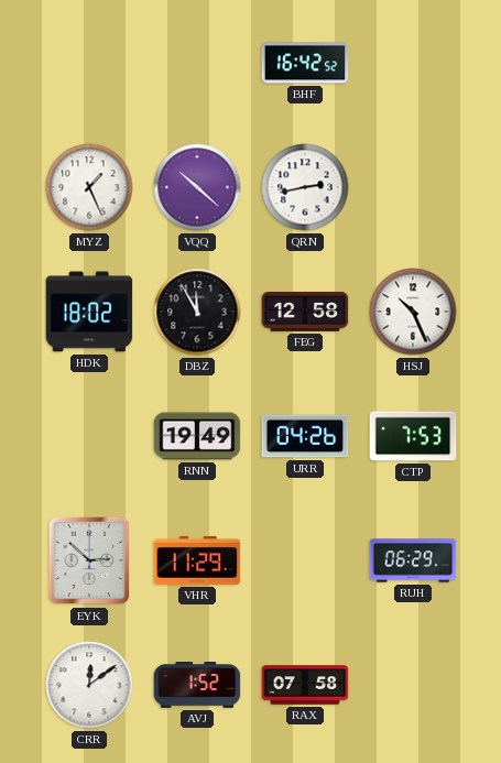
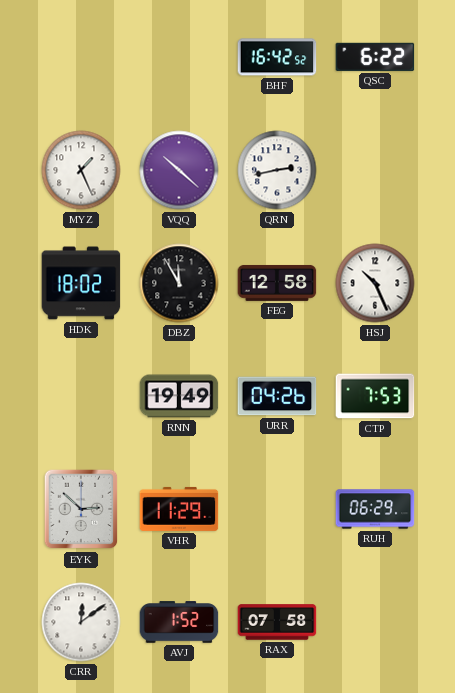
QSC: none -> 6:22 (375, 57)
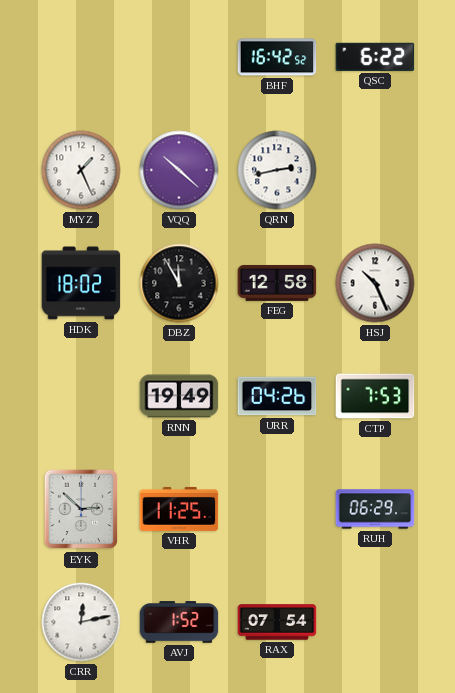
VHR: 11:29 -> 11:25 (179, 509)
CRR: 12:09 -> 12:13 (81, 622)
RAX: 07:58 -> 07:54 (277, 622)
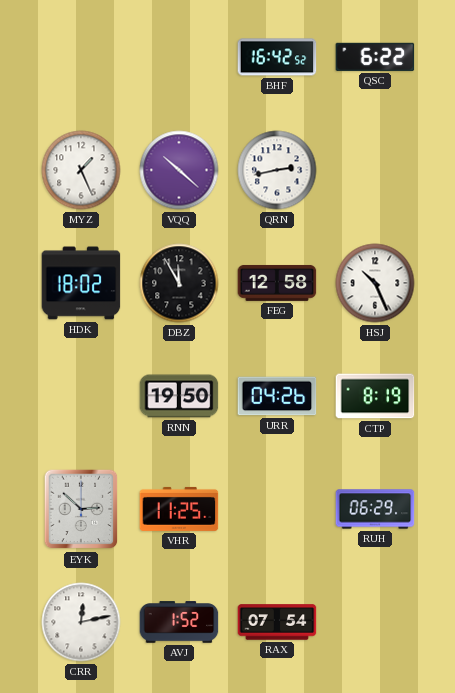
RNN: 19:49 -> 19:50 (179, 396)
CTP: 7:53 -> 8:19 (375, 396)
